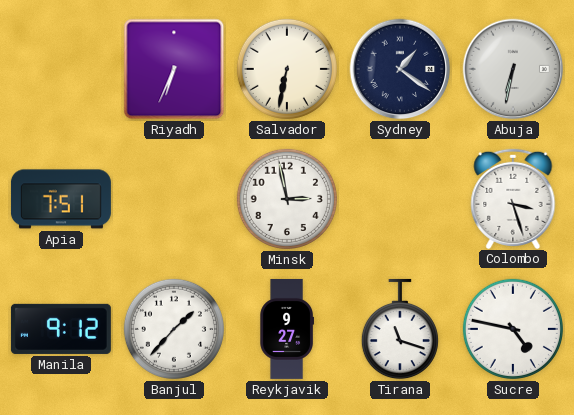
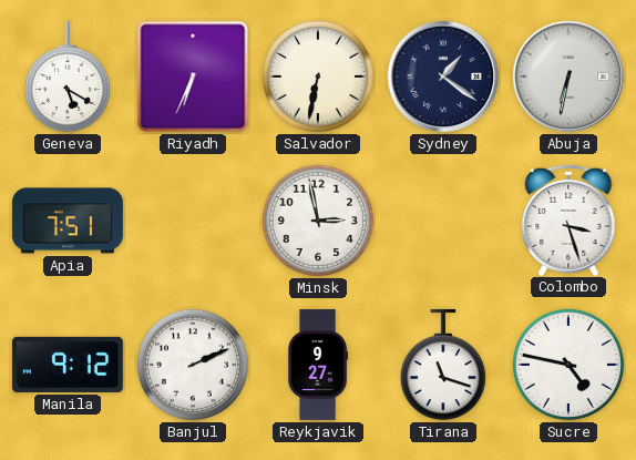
Geneva: none -> 5:20 (68, 76)
Banjul: 1:37 -> 2:11 (193, 365)
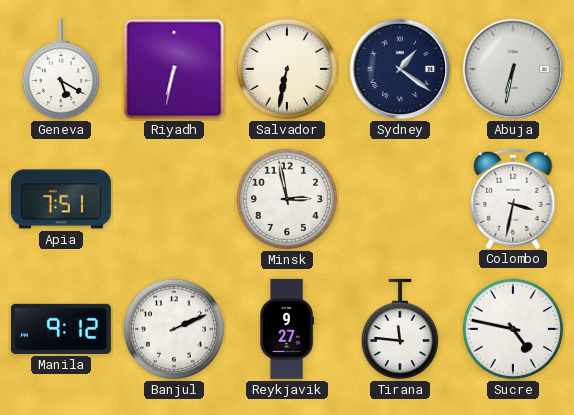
Riyadh: 6:34 -> 6:32 (174, 69)
Colombo: 3:27 -> 3:32 (513, 198)
Tirana: 11:18 -> 11:46 (400, 329)
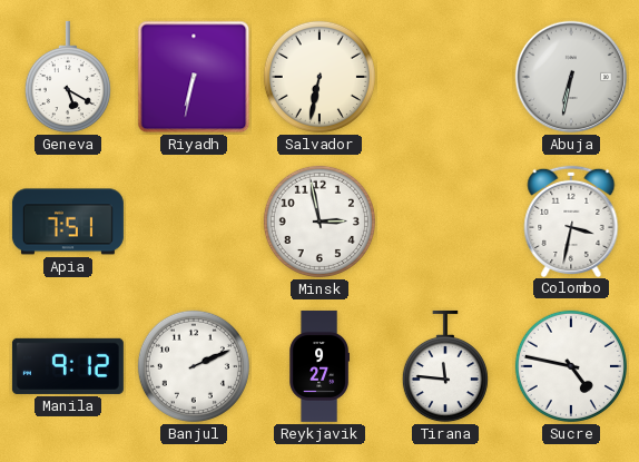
Sydney: 1:21 -> none (400, 69)
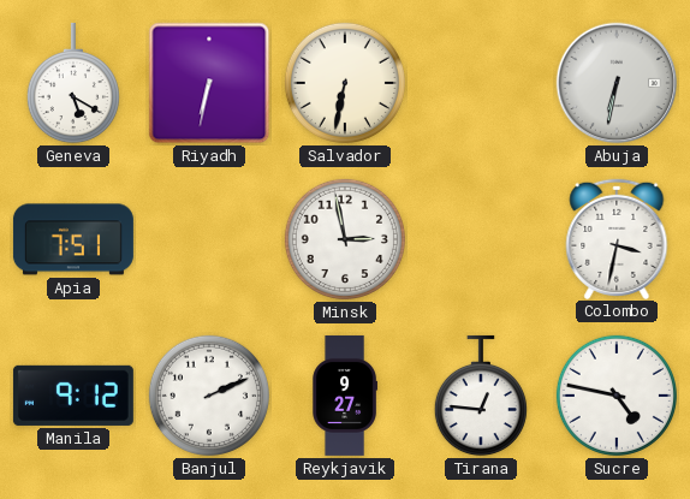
Tirana: 11:46 -> 12:46 (481, 396)
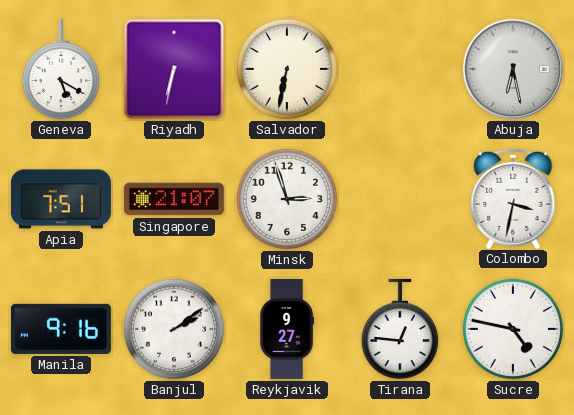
Abuja: 6:32 -> 6:28 (513, 69)
Singapore: none -> 21:07 (174, 199)
Minsk: 2:58 -> 2:57 (287, 199)
Manila: 9:12 -> 9:16 (61, 329)
Banjul: 2:11 -> 2:09 (174, 329)
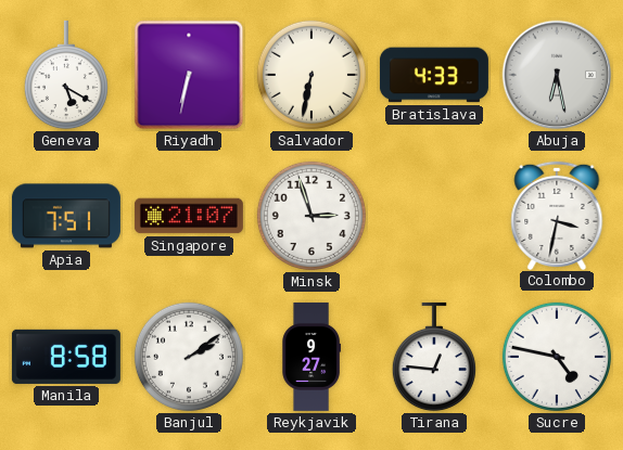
Bratislava: none -> 4:33 (434, 75)
Manila: 9:16 -> 8:58 (66, 357)
